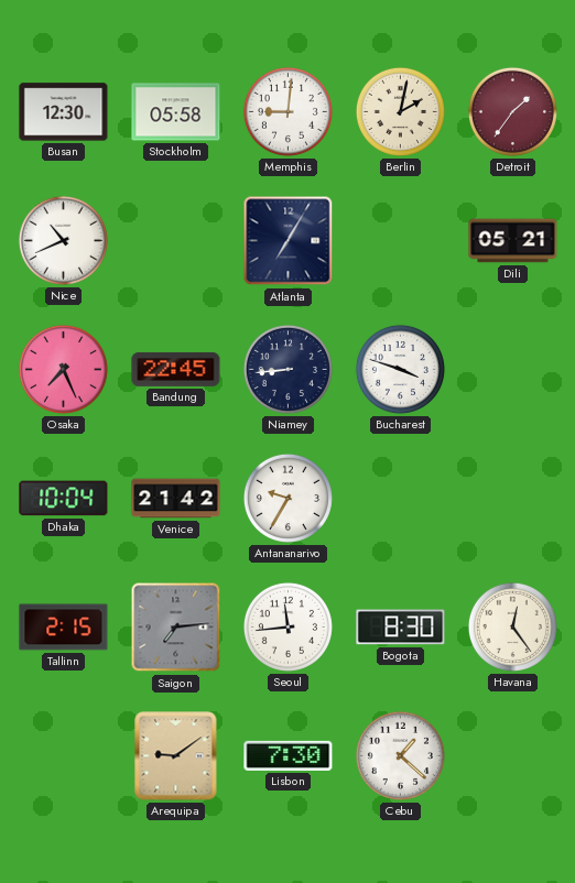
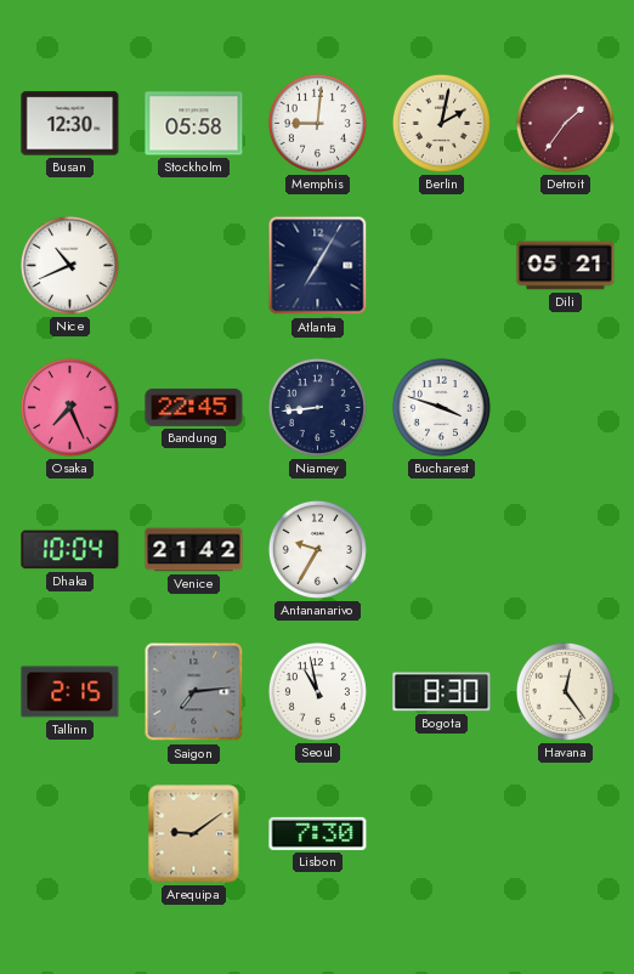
Seoul: 11:44 -> 10:58 (317, 691)
Cebu: 1:22 -> none (400, 755)
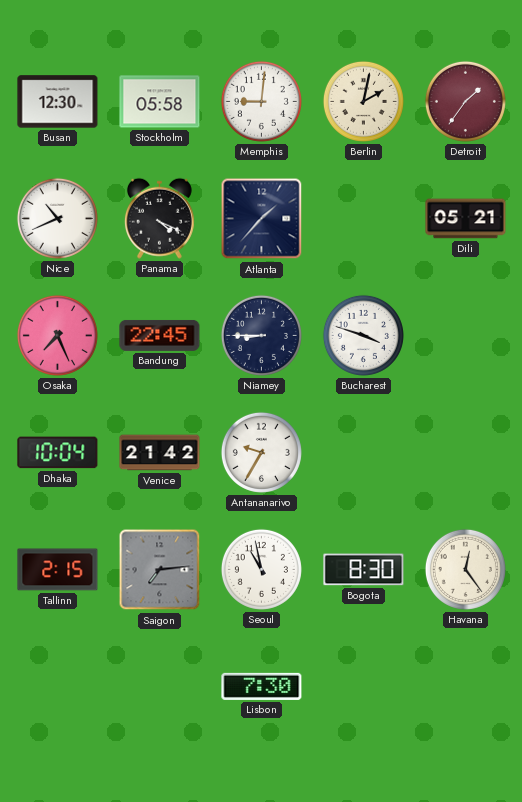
Panama: none -> 4:19 (159, 218)
Atlanta: 7:05 -> 1:37 (262, 219)
Niamey: 8:44 -> 8:45 (261, 335)
Arequipa: 9:09 -> none (194, 834)
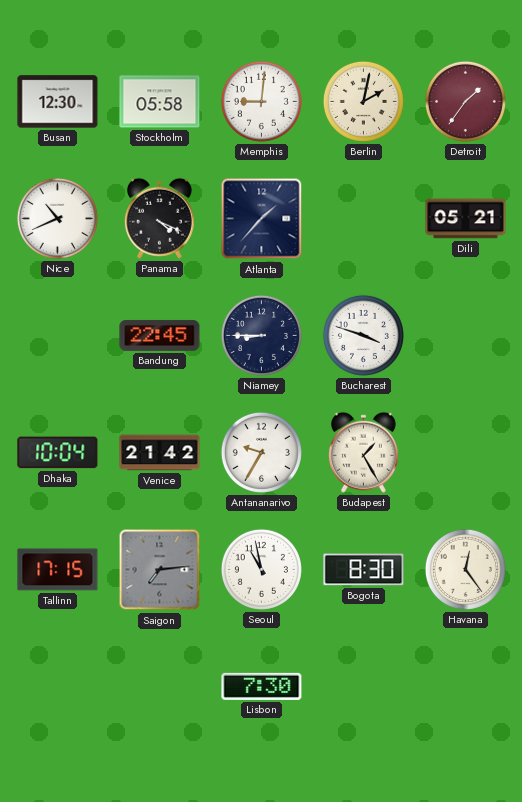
Osaka: 7:26 -> none (57, 335)
Budapest: none -> 1:25 (363, 452)
Tallinn: 2:15 -> 17:15 (58, 570)
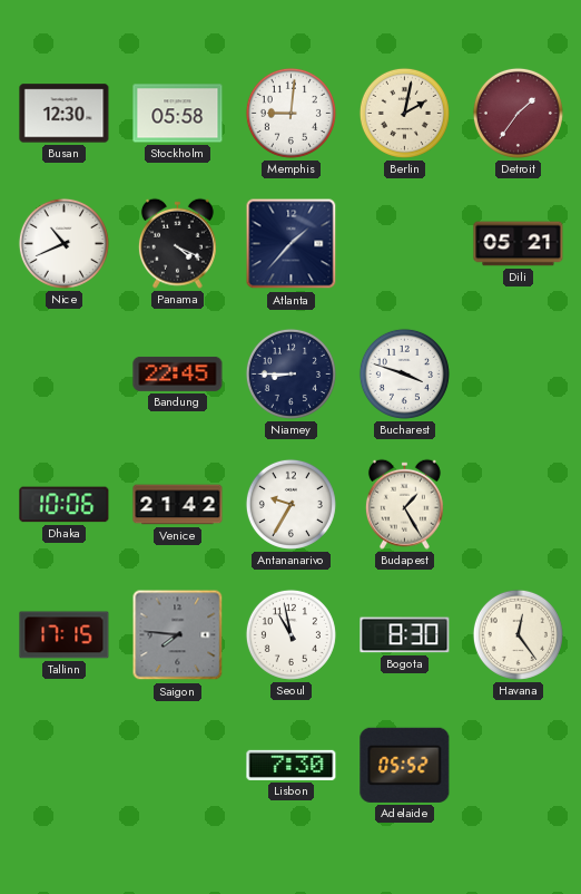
Dhaka: 10:04 -> 10:06 (65, 505)
Saigon: 7:14 -> 7:46 (178, 635)
Adelaide: none -> 05:52 (405, 765)
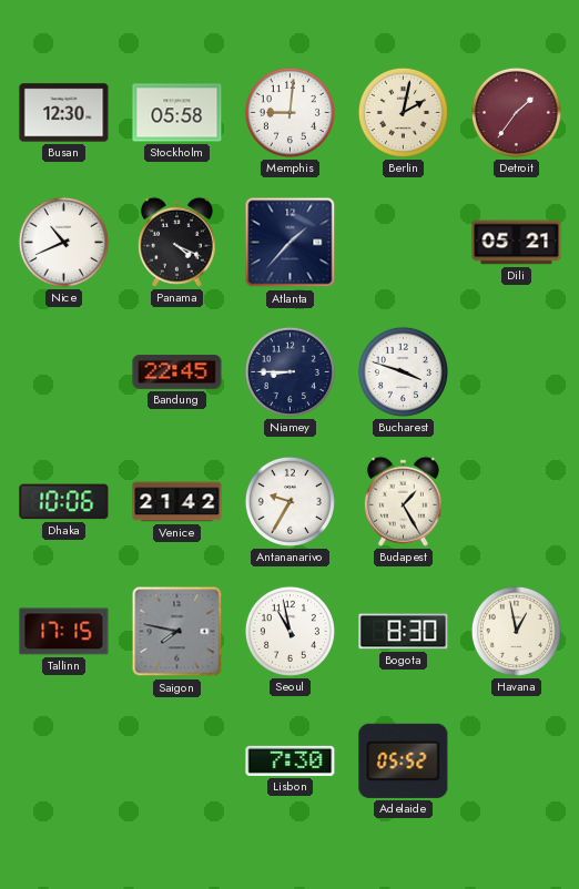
Saigon: 7:46 -> 7:47 (177, 632)
Havana: 12:24 -> 12:58 (516, 631)
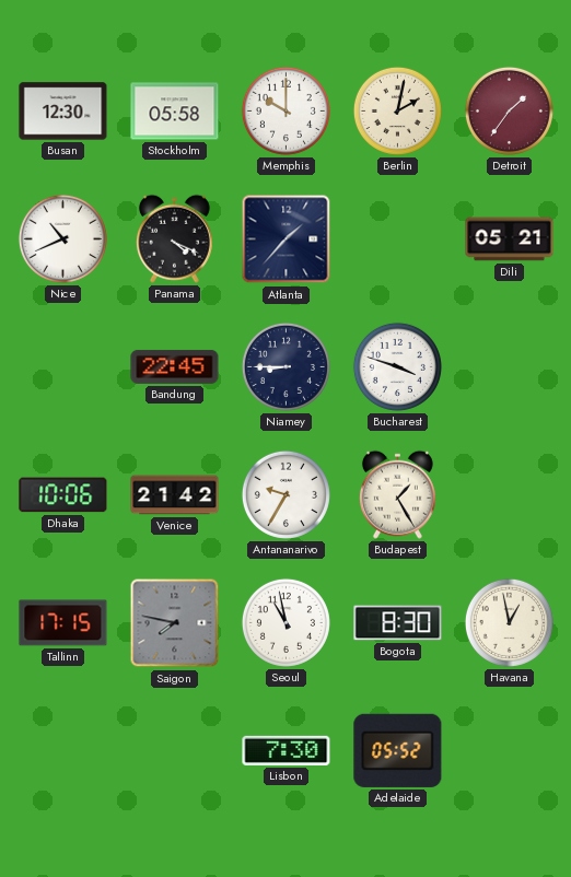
Memphis: 9:01 -> 10:00 (285, 110)
